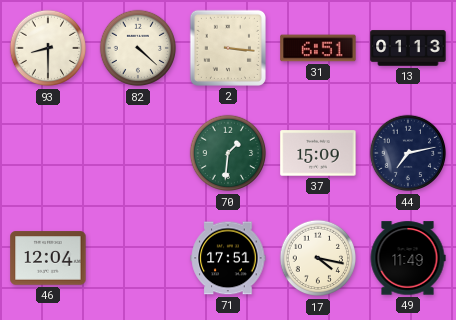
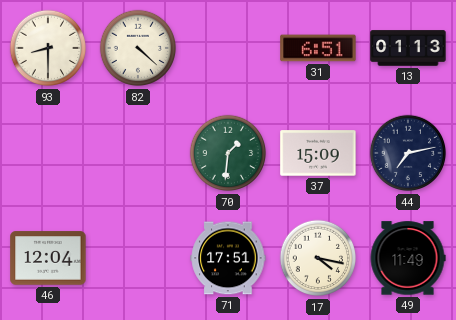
2: 3:16 -> none (228, 48)
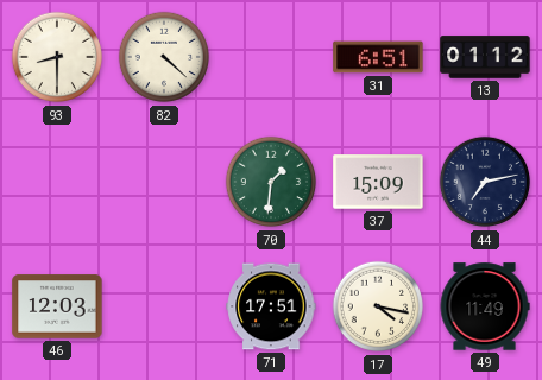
13: 01:13 -> 01:12 (485, 57)
46: 12:04 -> 12:03 (57, 306)
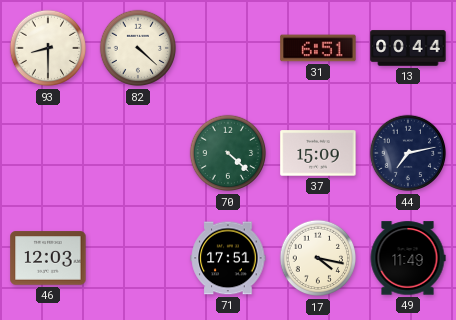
13: 01:12 -> 00:44 (408, 48)
70: 1:31 -> 4:22 (228, 153)
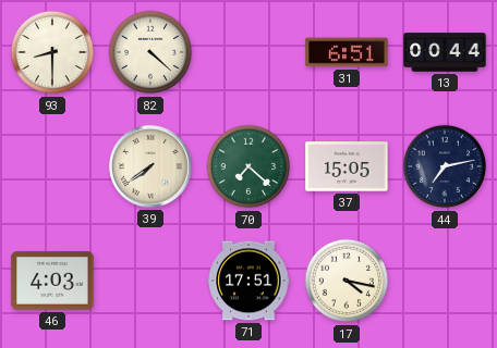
39: none -> 7:39 (150, 166)
70: 4:22 -> 7:22 (248, 166)
37: 15:09 -> 15:05 (347, 166)
46: 12:03 -> 4:03 (52, 281)
49: 11:49 -> none (408, 258)
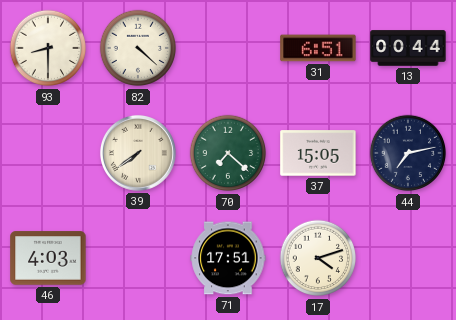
17: 4:17 -> 4:12 (318, 258)
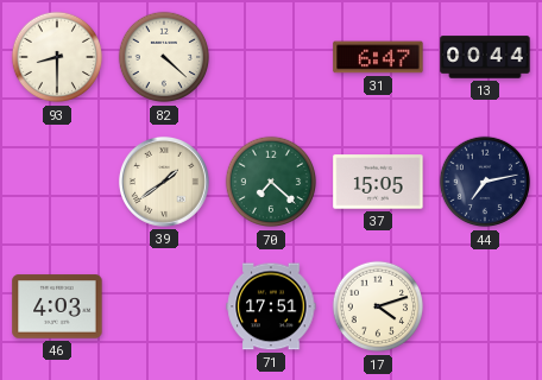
31: 6:51 -> 6:47 (378, 57)
39: 7:39 -> 1:39 (164, 182)
